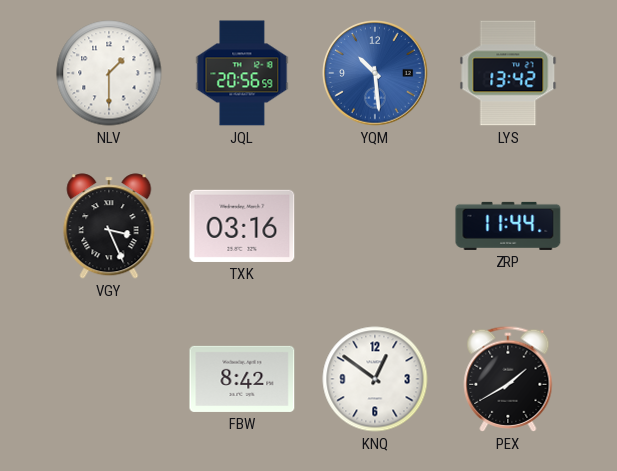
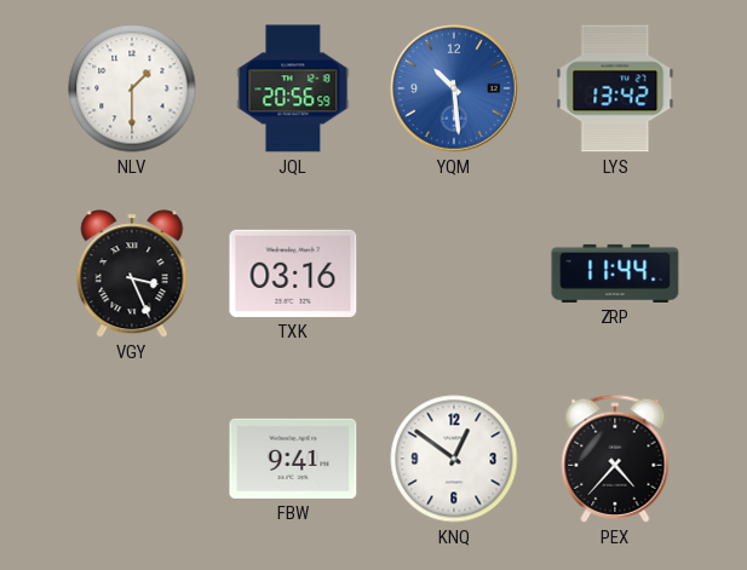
FBW: 8:42 -> 9:41 (293, 459)
PEX: 1:40 -> 4:37 (615, 459)
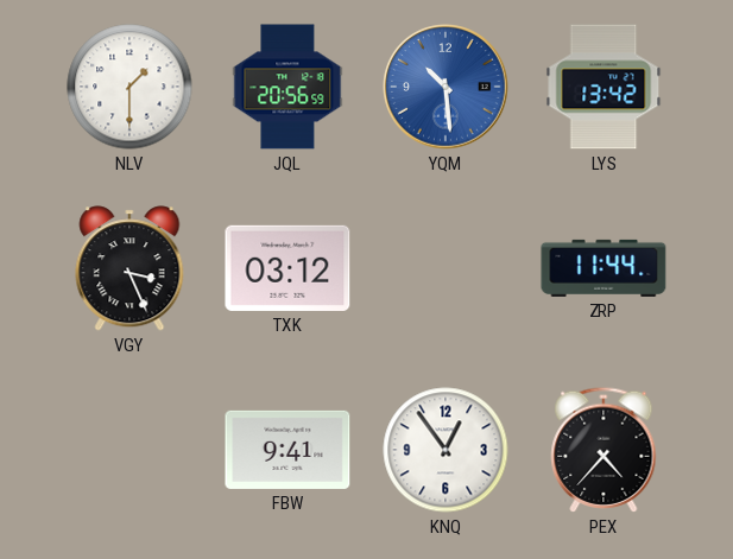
TXK: 03:16 -> 03:12 (287, 268)
KNQ: 12:51 -> 12:54 (446, 450)
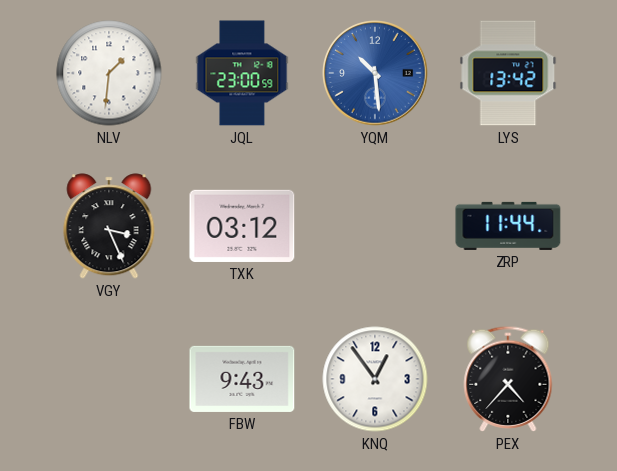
NLV: 1:30 -> 1:31 (109, 73)
JQL: 20:56 -> 23:00 (242, 73)
FBW: 9:41 -> 9:43 (242, 379)
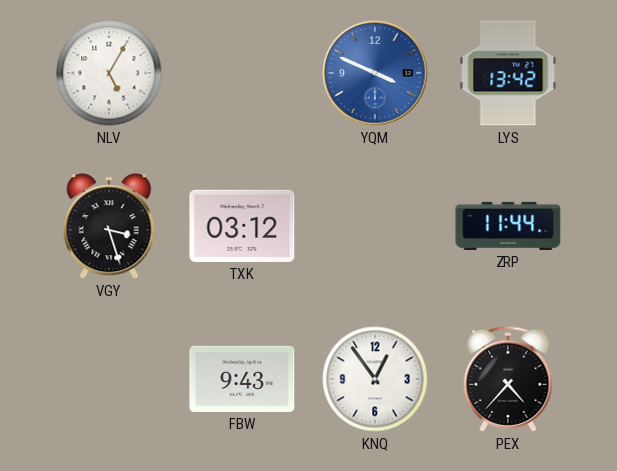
NLV: 1:31 -> 5:05 (109, 73)
JQL: 23:00 -> none (242, 73)
YQM: 10:29 -> 3:49 (375, 73)
VGY: 3:26 -> 3:27 (109, 226)
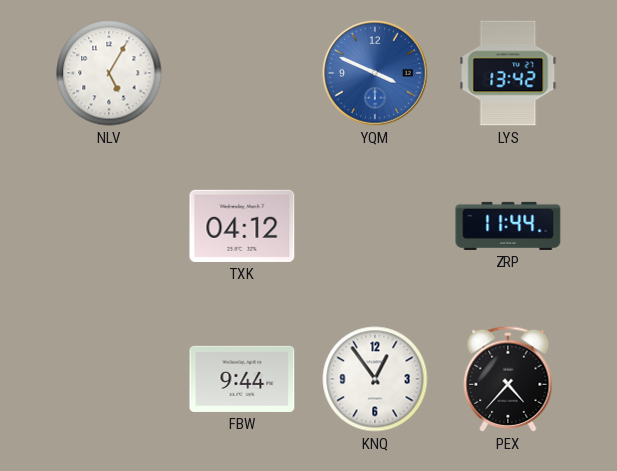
VGY: 3:27 -> none (109, 226)
TXK: 03:12 -> 04:12 (242, 226)
FBW: 9:43 -> 9:44 (242, 379)
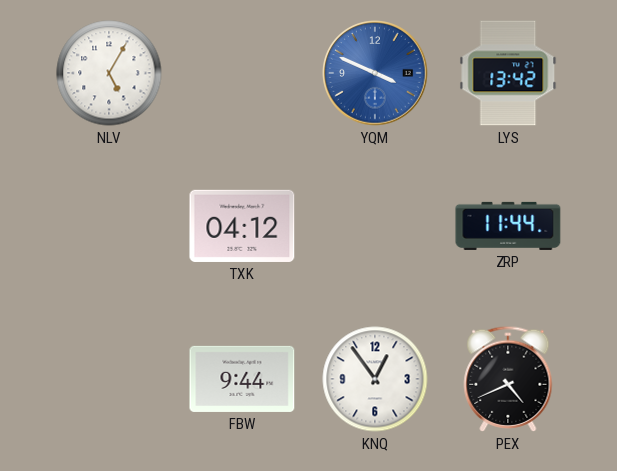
PEX: 4:37 -> 4:41 (508, 379)
